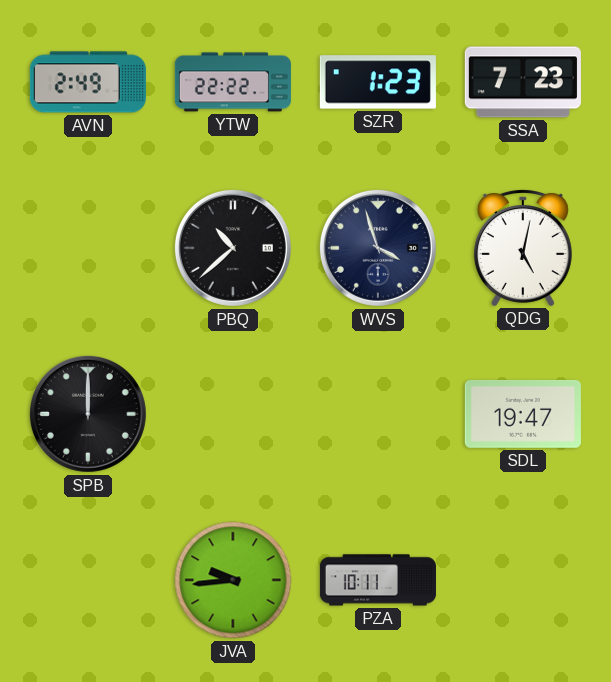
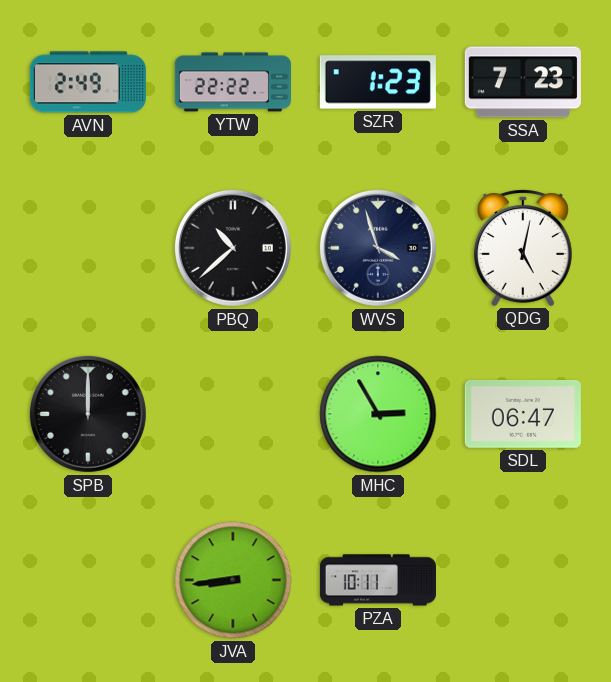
MHC: none -> 2:55 (378, 414)
SDL: 19:47 -> 06:47 (523, 414)
JVA: 9:44 -> 8:44 (233, 580)
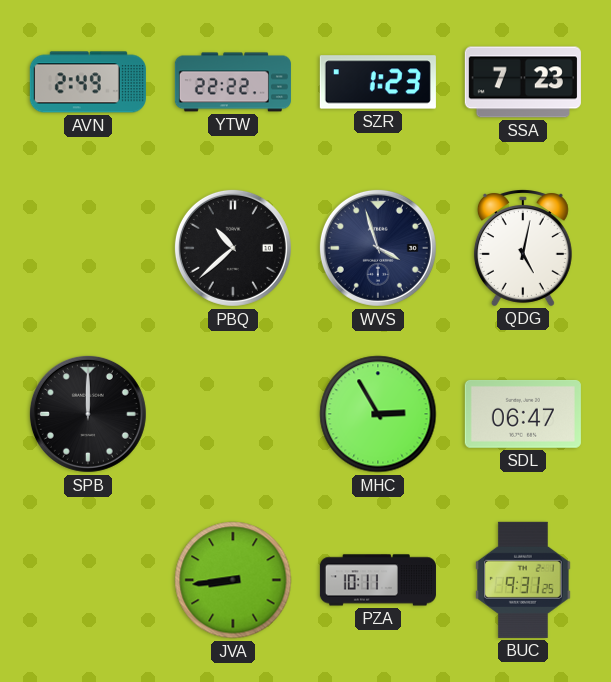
BUC: none -> 9:31 (523, 580)
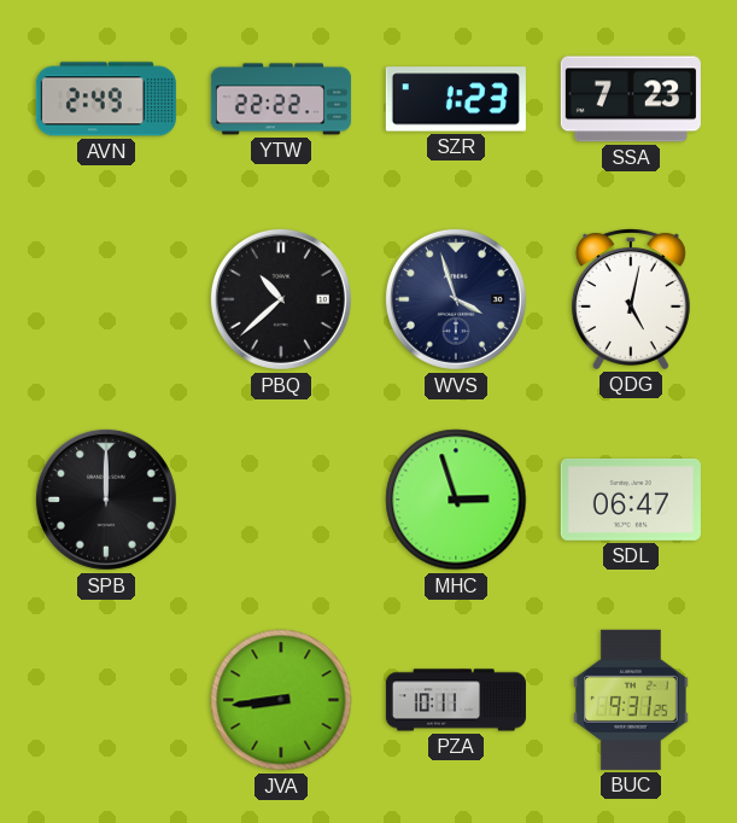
MHC: 2:55 -> 2:57 (456, 500)
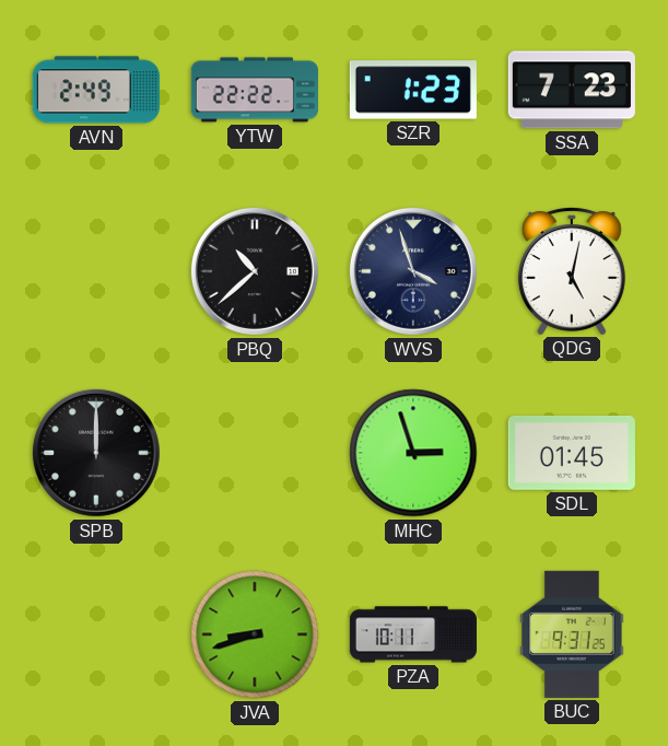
SDL: 06:47 -> 01:45 (572, 453)
JVA: 8:44 -> 8:42 (255, 634)
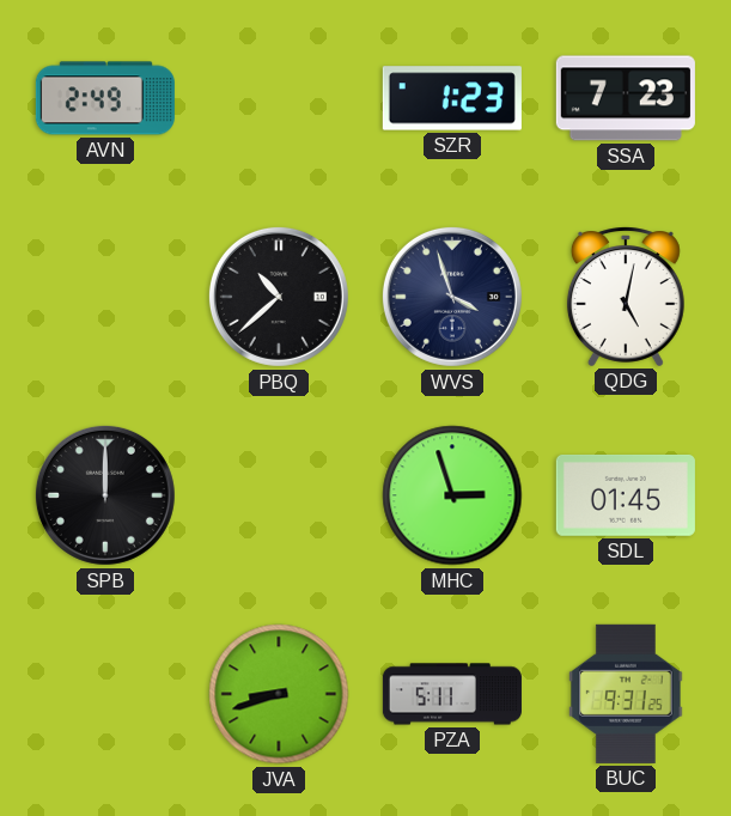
YTW: 22:22 -> none (255, 90)
PZA: 10:11 -> 5:11 (452, 694)
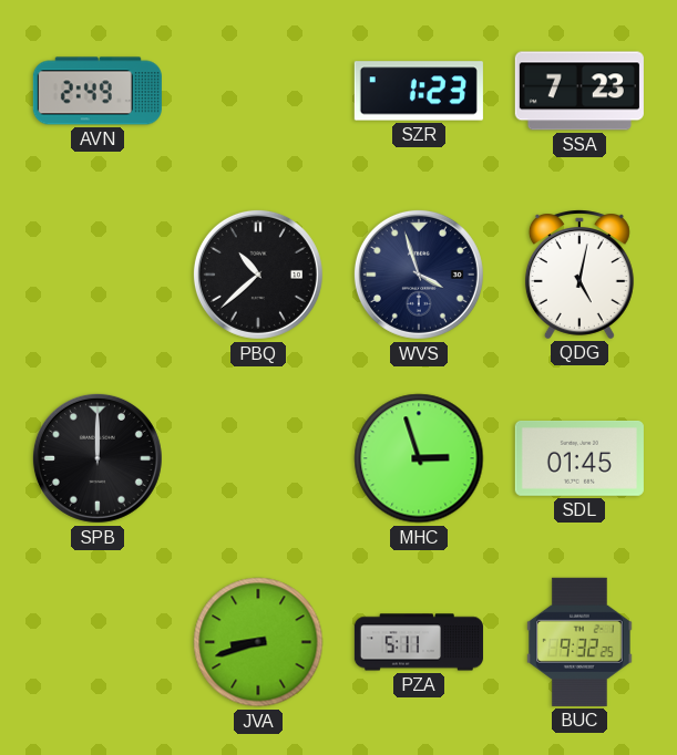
BUC: 9:31 -> 9:32 (579, 642)
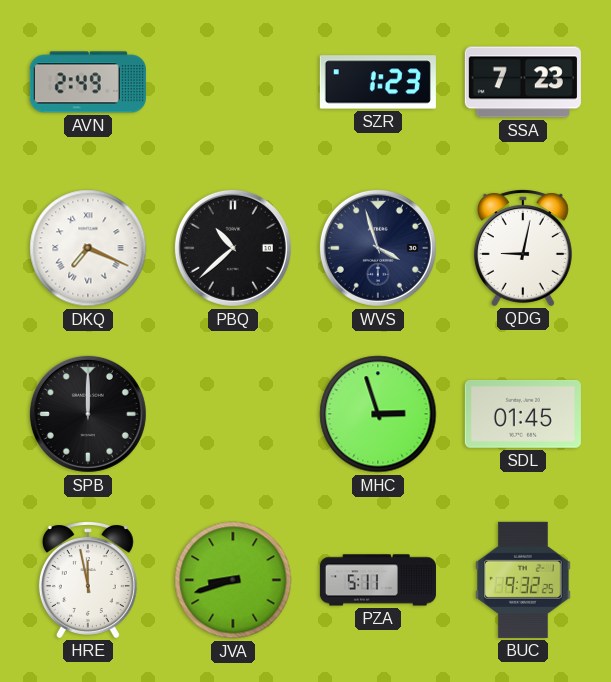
DKQ: none -> 7:19 (88, 248)
QDG: 5:02 -> 9:02 (523, 248)
HRE: none -> 11:58 (88, 580)
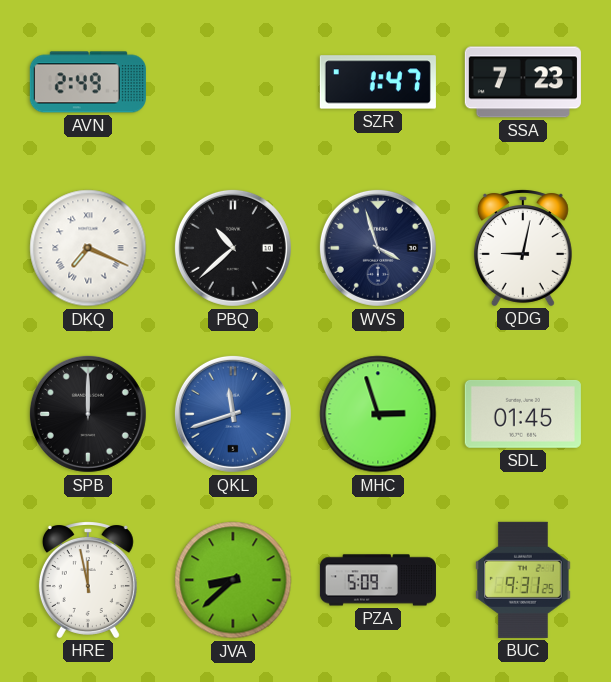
SZR: 1:23 -> 1:47 (378, 82)
QKL: none -> 11:42 (233, 414)
JVA: 8:42 -> 8:38 (233, 580)
PZA: 5:11 -> 5:09 (378, 580)
BUC: 9:32 -> 9:31 (523, 580)
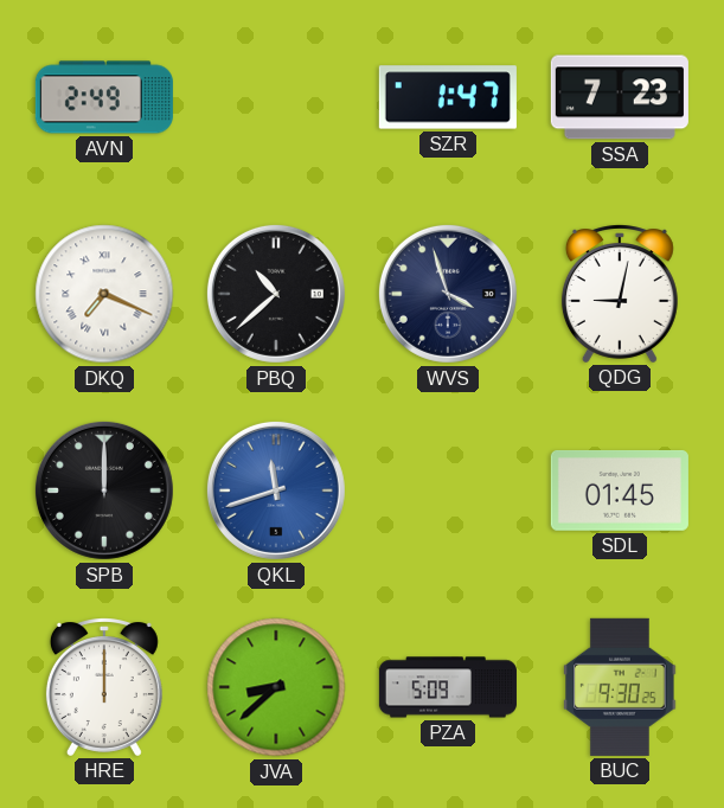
MHC: 2:57 -> none (378, 414)
HRE: 11:58 -> 12:00 (104, 687)
BUC: 9:31 -> 9:30 (620, 687)
